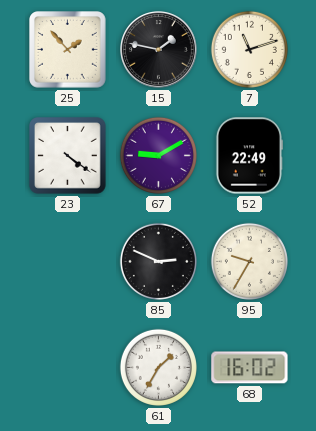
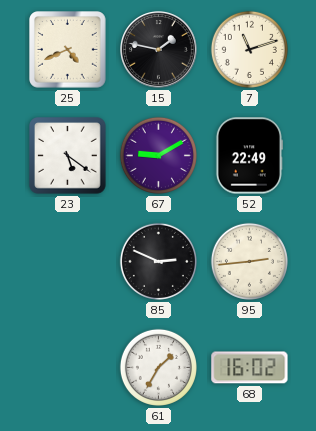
25: 1:53 -> 4:41 (68, 50)
23: 4:21 -> 5:21 (68, 156)
95: 9:35 -> 2:44 (249, 261)
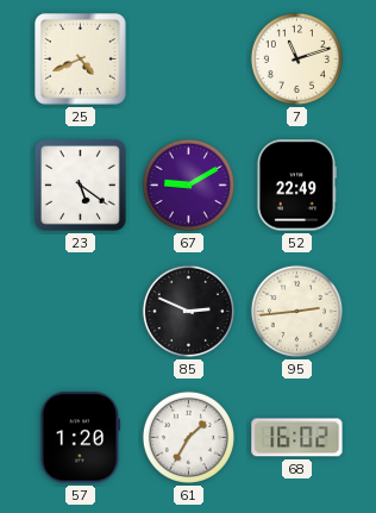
15: 1:47 -> none (159, 50)
57: none -> 1:20 (80, 438)
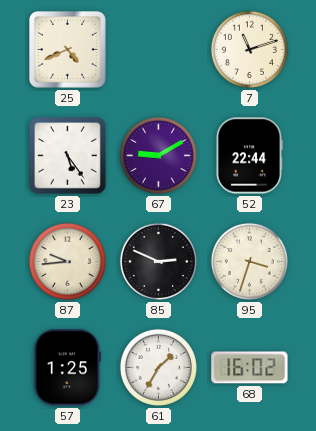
23: 5:21 -> 5:24 (68, 156)
52: 22:49 -> 22:44 (249, 156)
87: none -> 9:44 (67, 261)
95: 2:44 -> 3:33 (249, 261)
57: 1:20 -> 1:25 (67, 368)
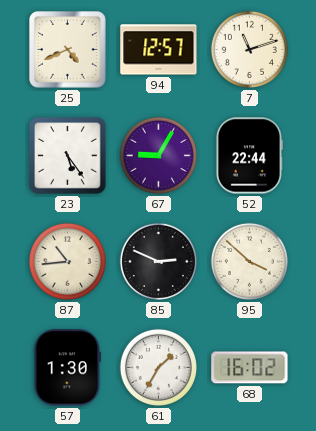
94: none -> 12:57 (159, 50)
67: 9:10 -> 9:05 (158, 155)
87: 9:44 -> 10:44 (67, 261)
95: 3:33 -> 3:52 (249, 261)
57: 1:25 -> 1:30 (67, 368)
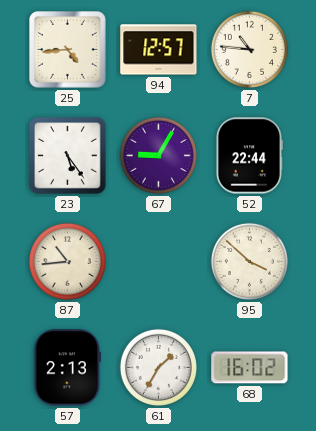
25: 4:41 -> 4:44 (68, 50)
7: 11:12 -> 10:46 (249, 49)
85: 2:49 -> none (158, 261)
57: 1:30 -> 2:13 (67, 368)
